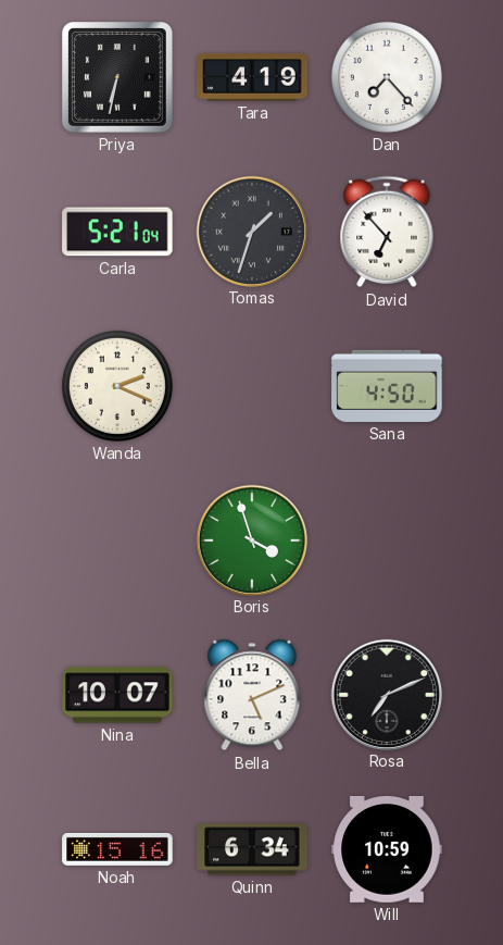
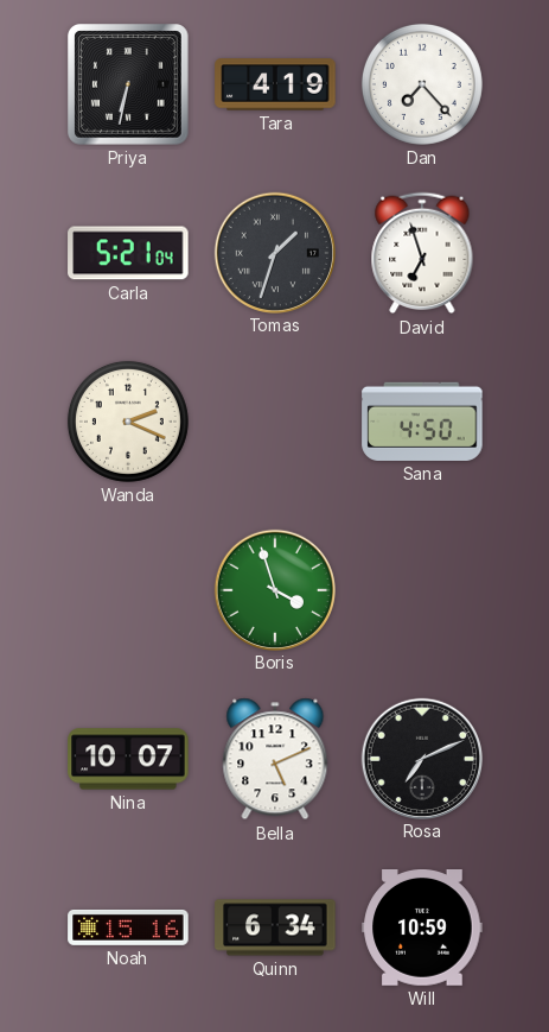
David: 6:53 -> 6:57 (422, 253)
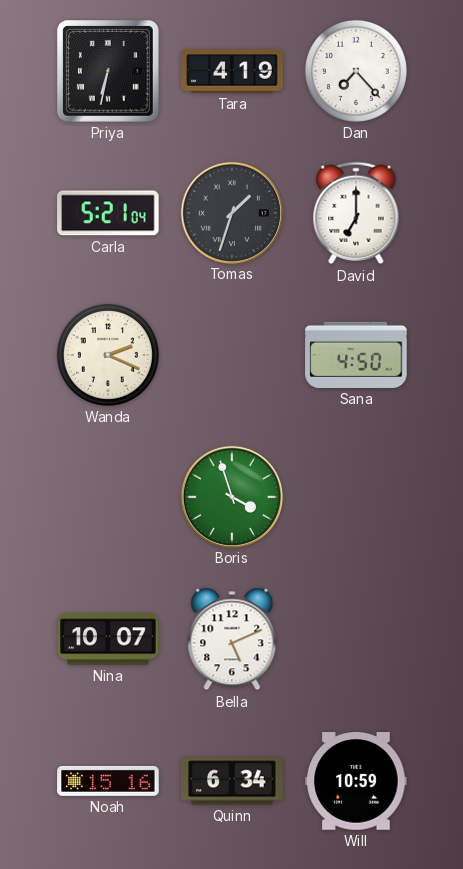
David: 6:57 -> 7:00 (356, 213)
Rosa: 7:11 -> none (421, 758)
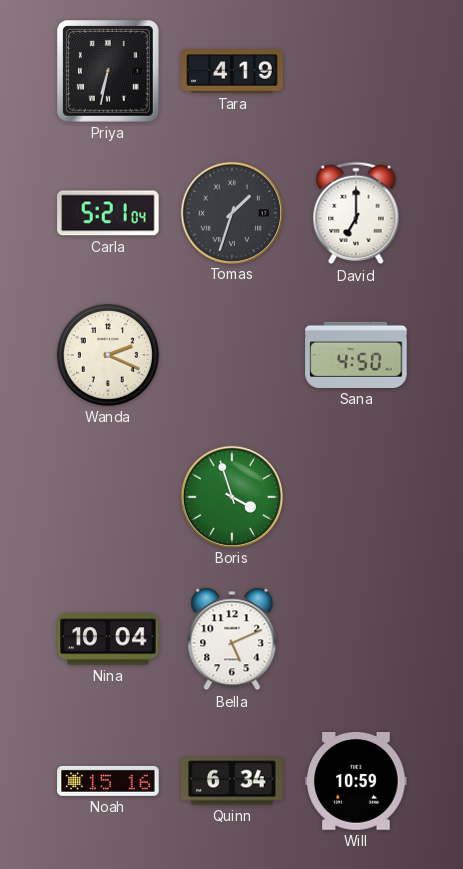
Dan: 7:23 -> none (356, 71)
Nina: 10:07 -> 10:04 (108, 639)
